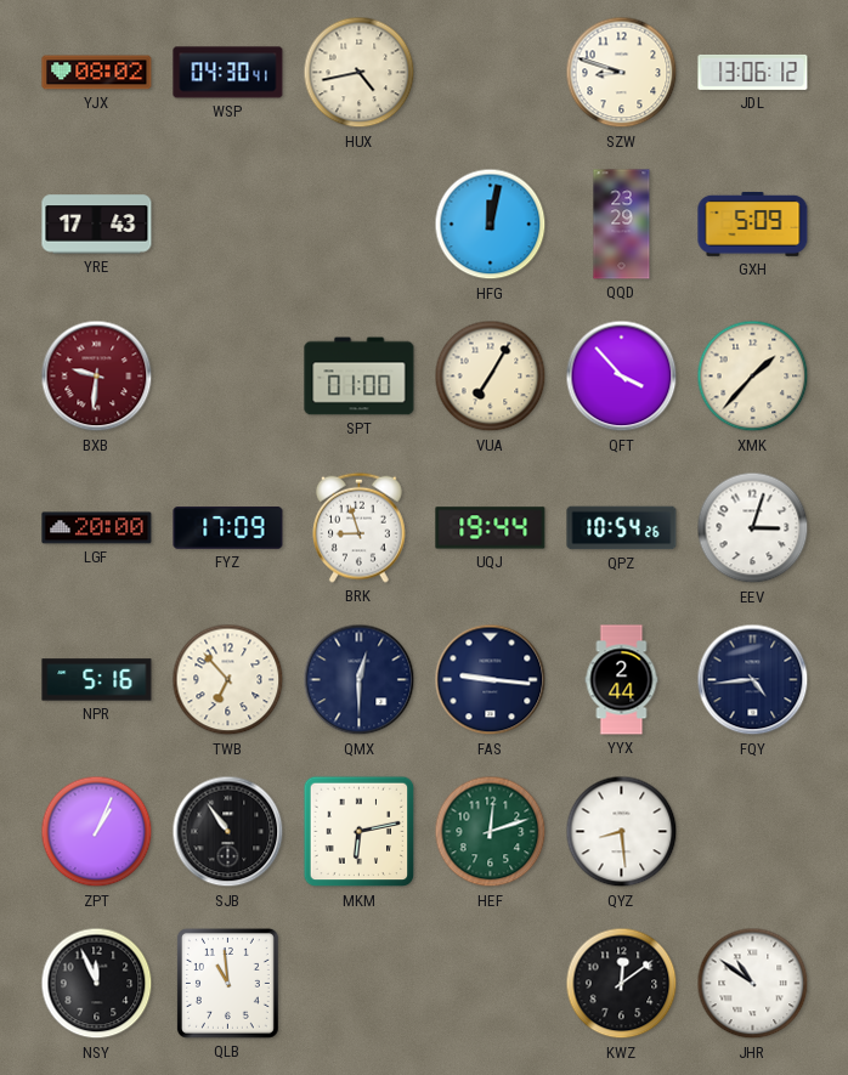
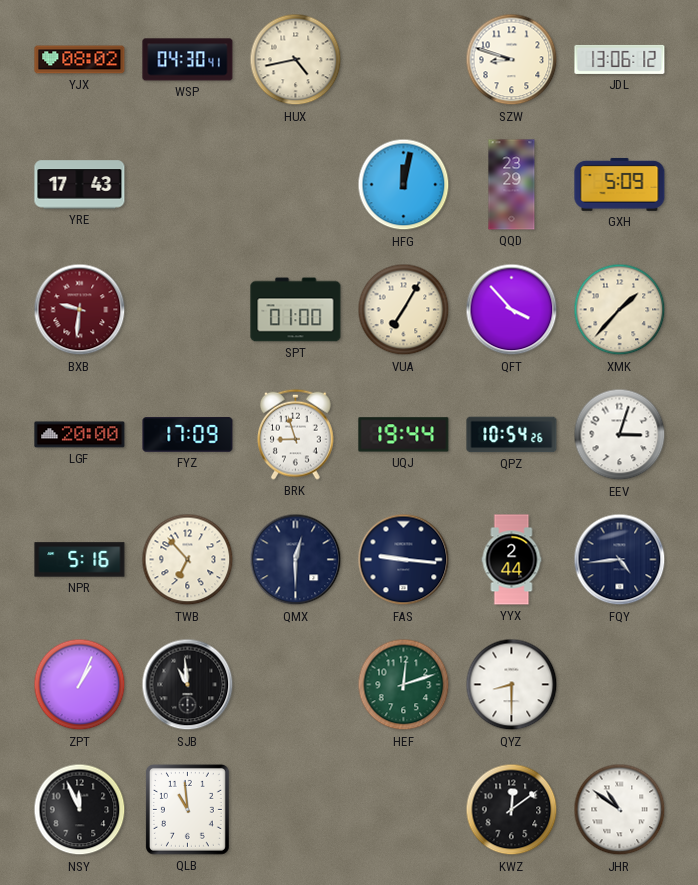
SJB: 10:54 -> 10:59 (188, 685)
MKM: 6:13 -> none (360, 832)
QYZ: 8:29 -> 8:30 (512, 685)
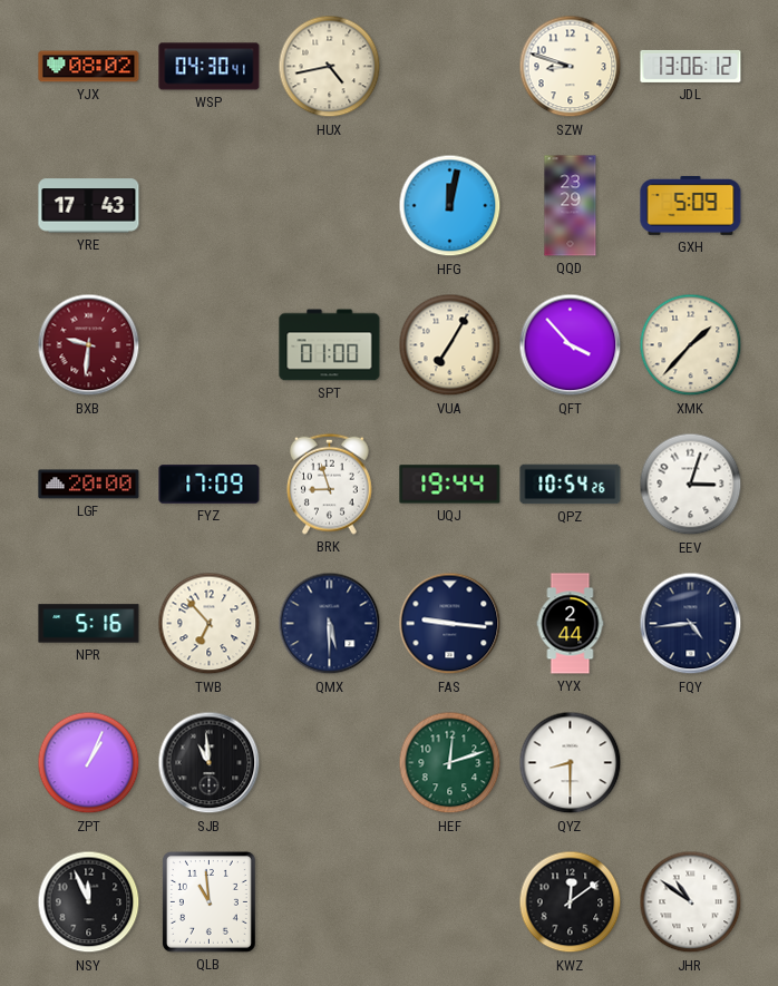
QMX: 12:30 -> 5:30 (330, 624)
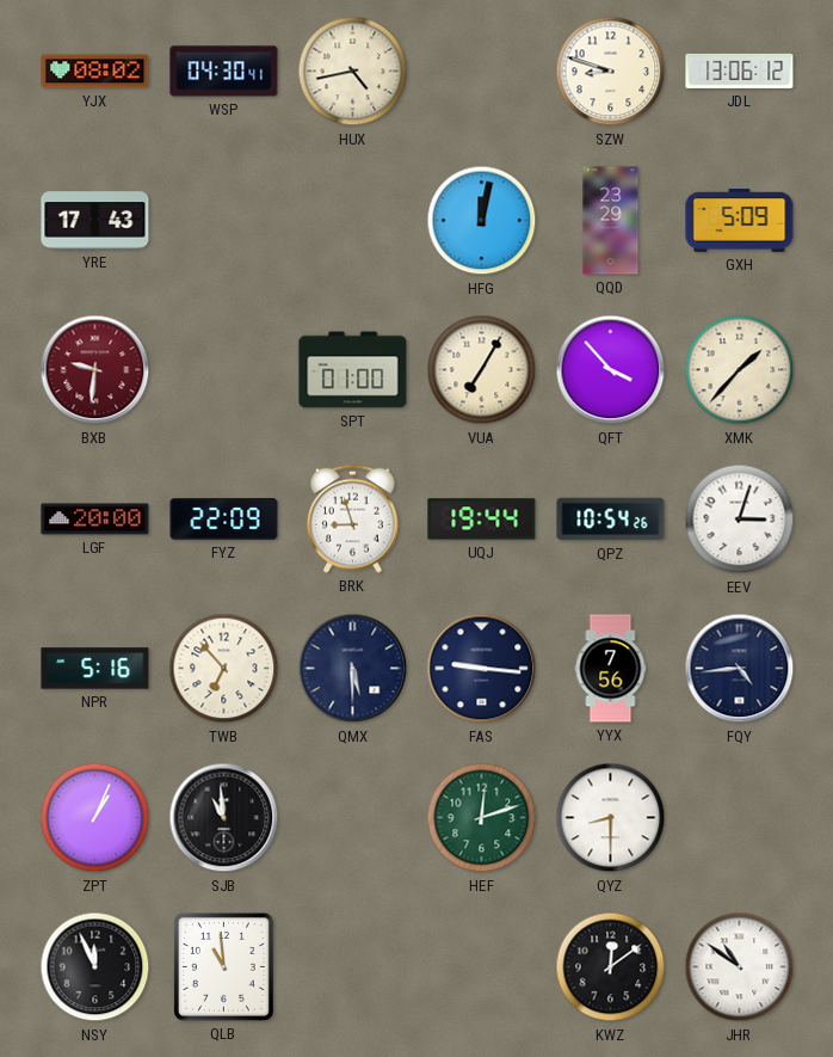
FYZ: 17:09 -> 22:09 (224, 520)
YYX: 2:44 -> 7:56 (611, 669)
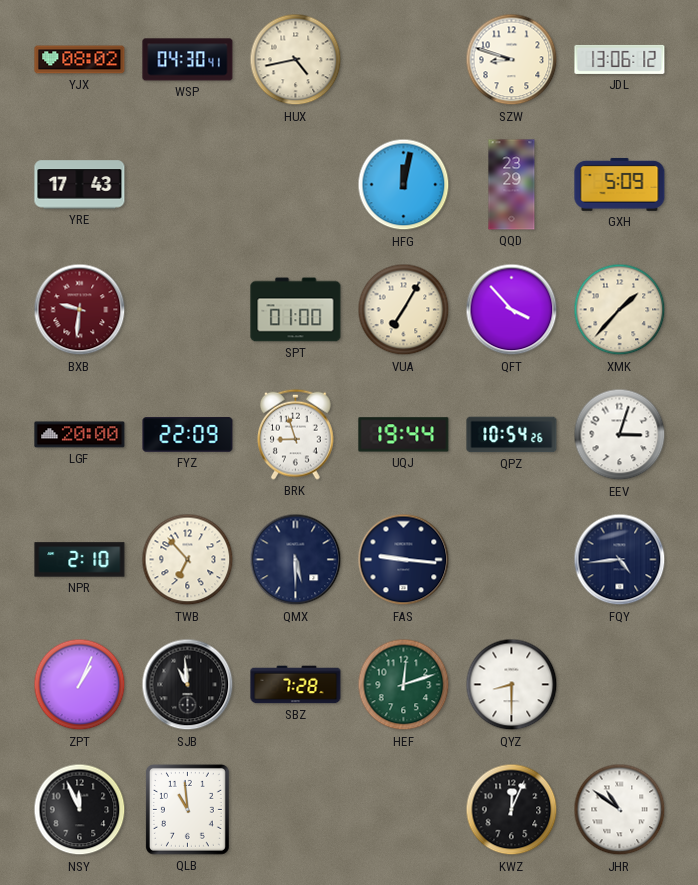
NPR: 5:16 -> 2:10 (80, 560)
YYX: 7:56 -> none (611, 669)
SBZ: none -> 7:28 (296, 685)
KWZ: 12:09 -> 12:04 (512, 810)
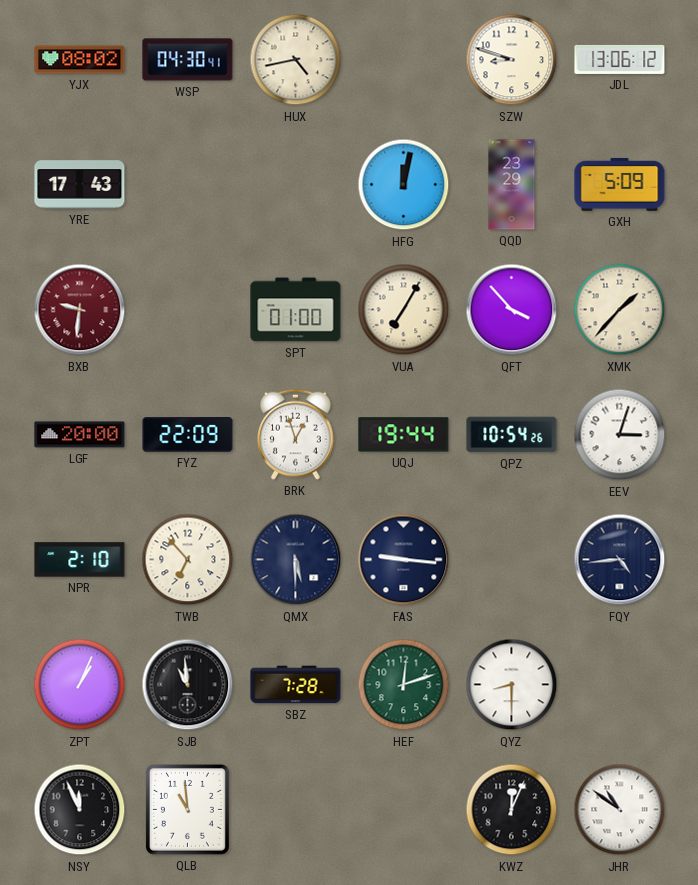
BRK: 8:57 -> 12:57 (296, 434)
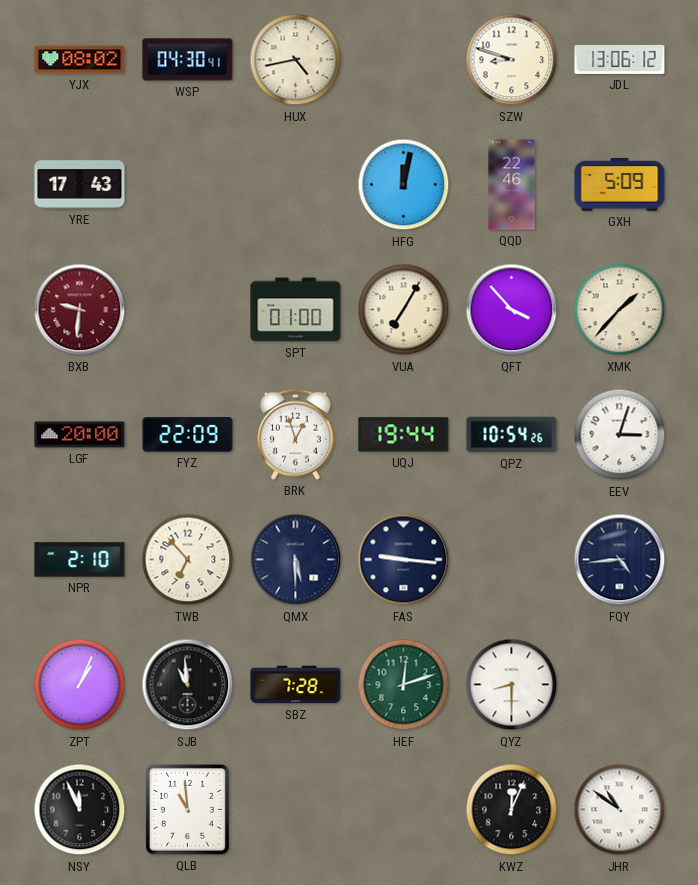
QQD: 23:29 -> 22:46 (512, 185)
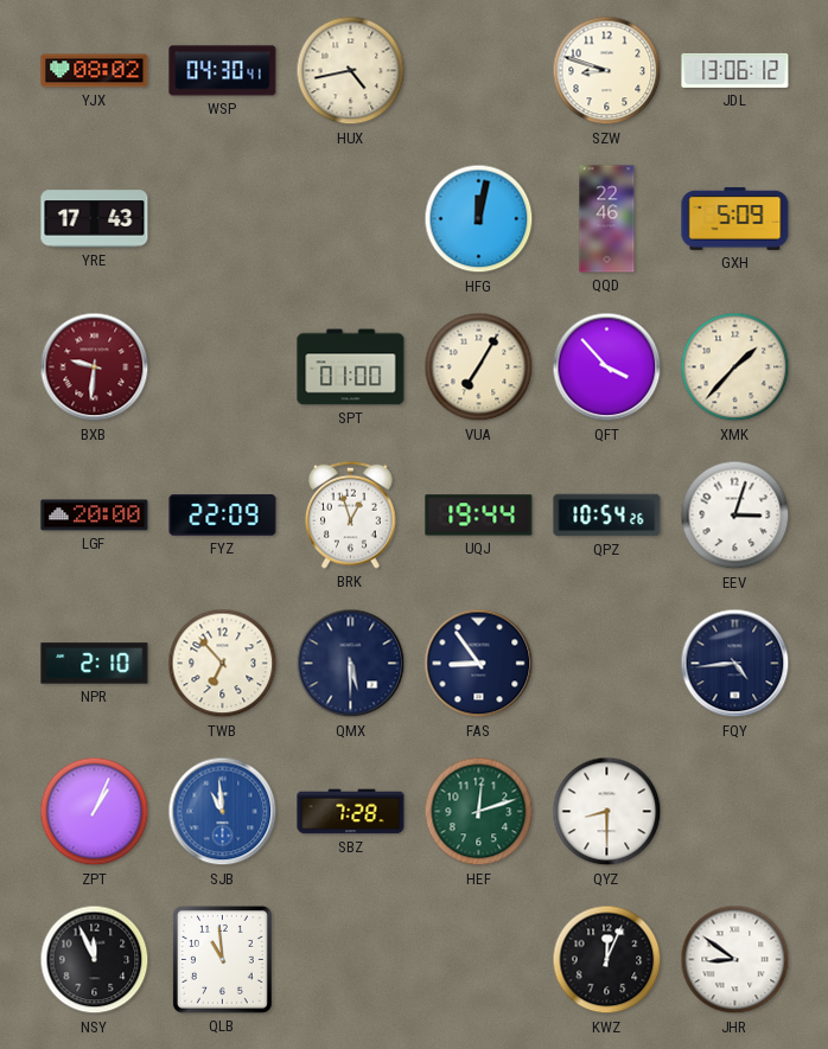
FAS: 9:16 -> 8:54 (479, 664)
SJB dial: black -> blue (223, 812)
JHR: 10:51 -> 8:51 (735, 960)
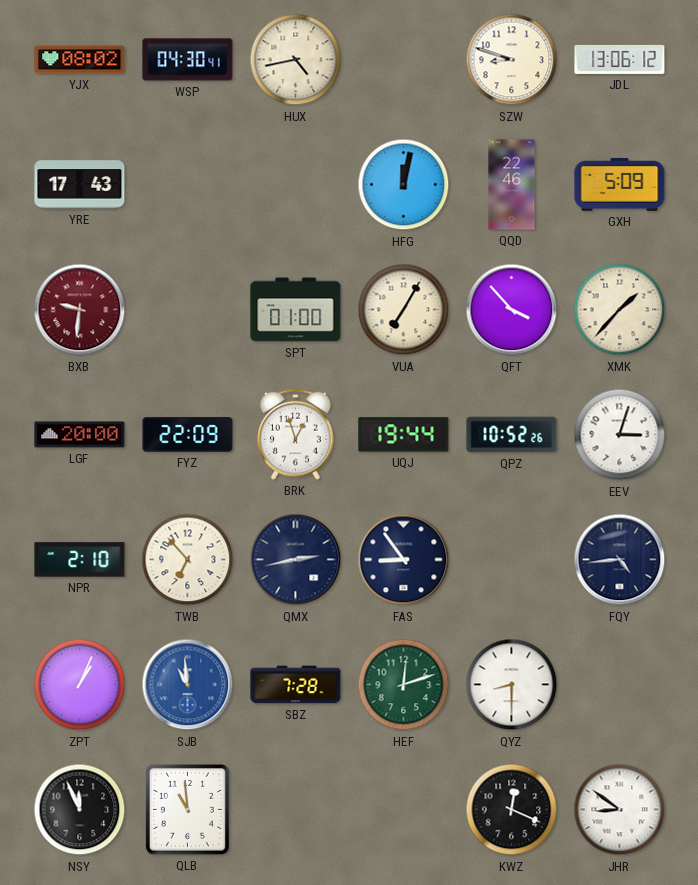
QPZ: 10:54 -> 10:52 (512, 435)
QMX: 5:30 -> 2:43 (296, 560)
KWZ: 12:04 -> 12:19 (512, 810)
